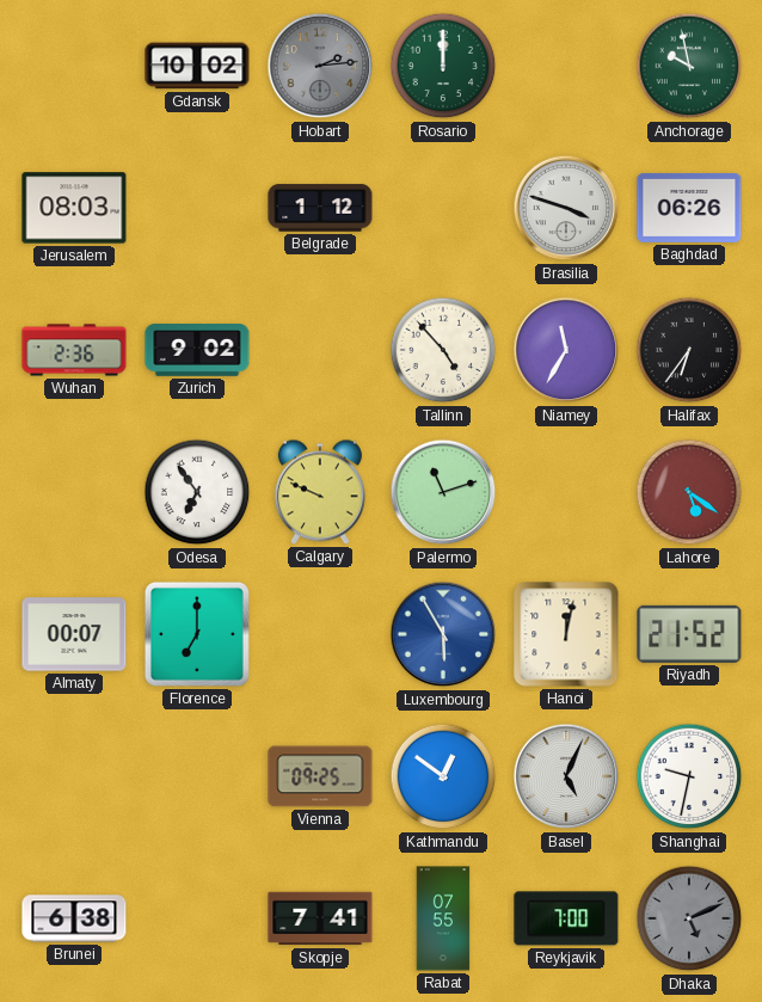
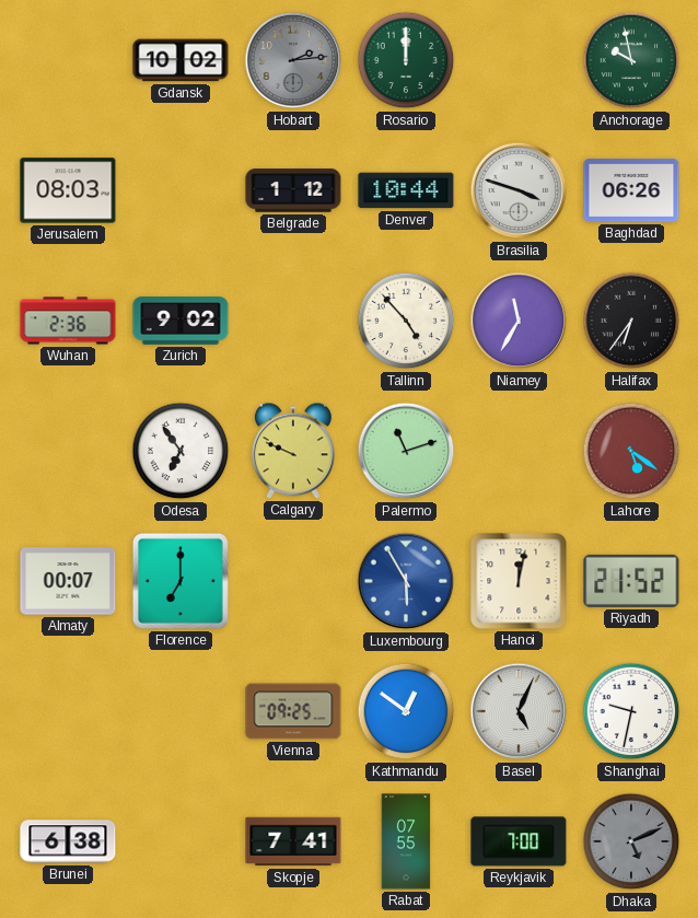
Denver: none -> 10:44 (406, 190)
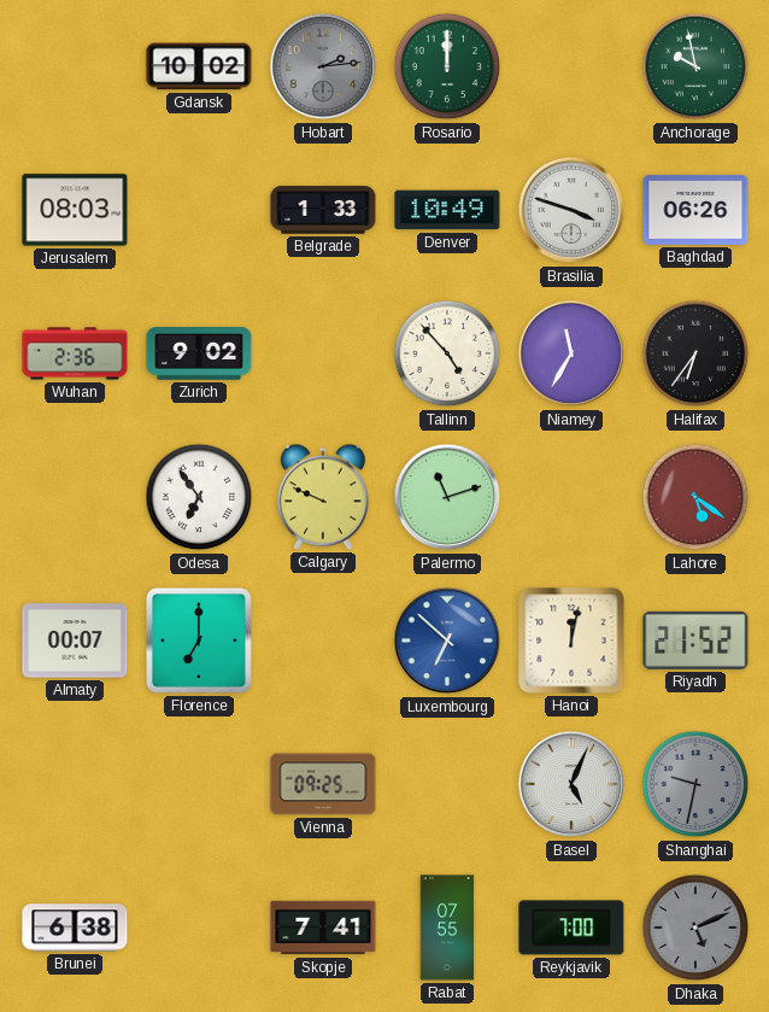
Belgrade: 1:12 -> 1:33 (323, 210)
Denver: 10:44 -> 10:49 (447, 210)
Luxembourg: 5:55 -> 6:52 (447, 640)
Kathmandu: 12:51 -> none (406, 711)
Shanghai dial: white -> grey (695, 784)
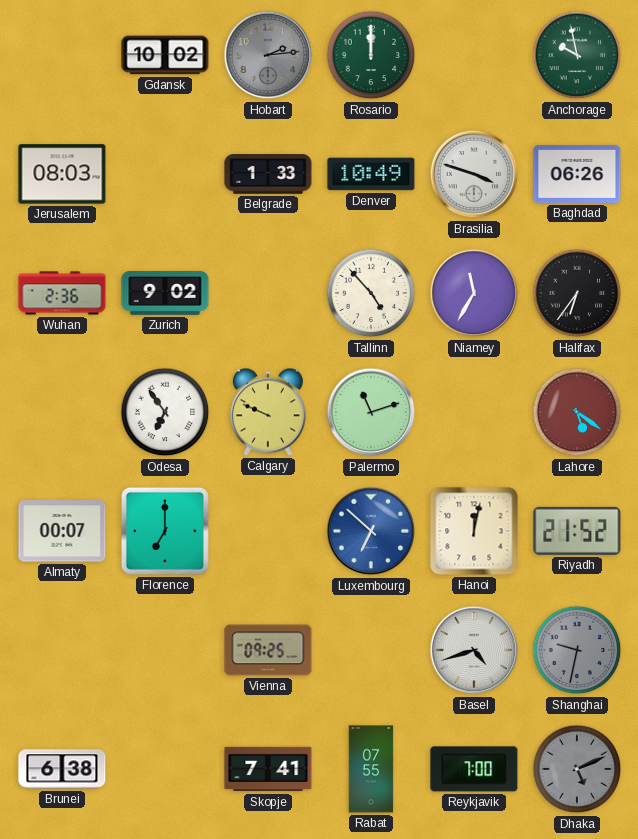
Basel: 5:04 -> 4:42 (474, 650)
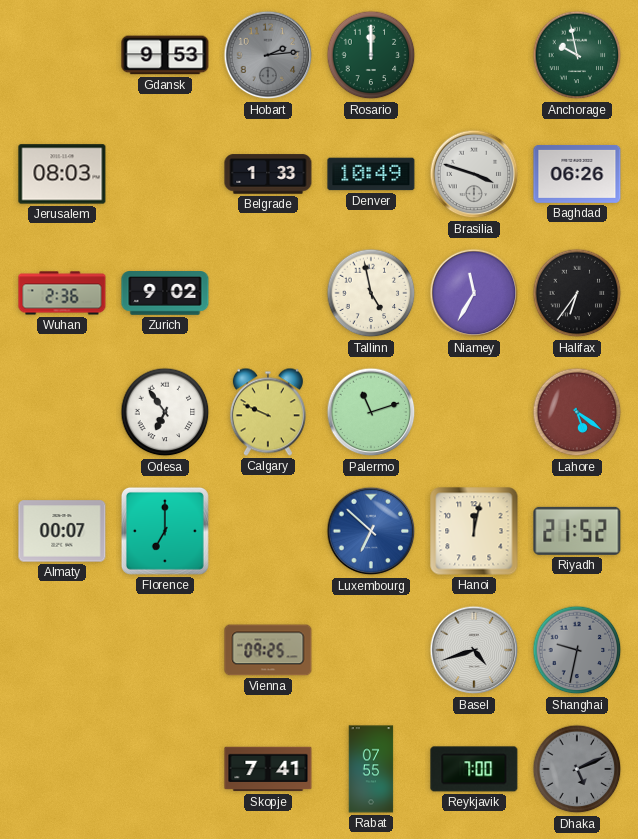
Gdansk: 10:02 -> 9:53 (165, 55)
Tallinn: 4:53 -> 4:58 (371, 293)
Brunei: 6:38 -> none (62, 769)
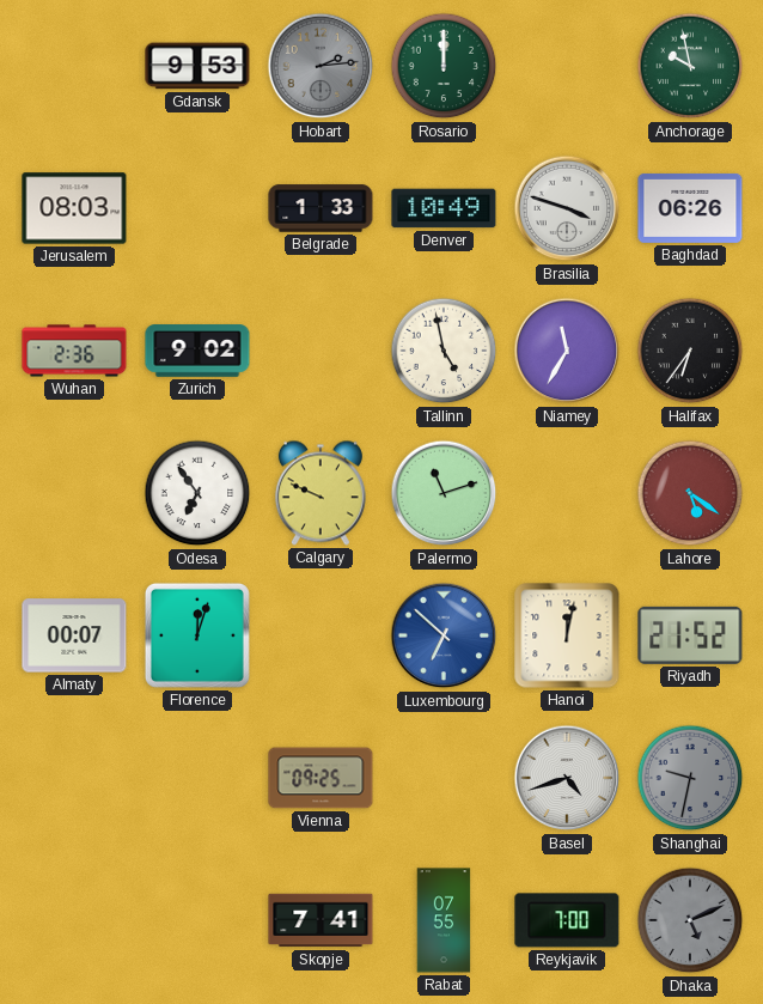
Florence: 7:00 -> 12:03 (197, 635)
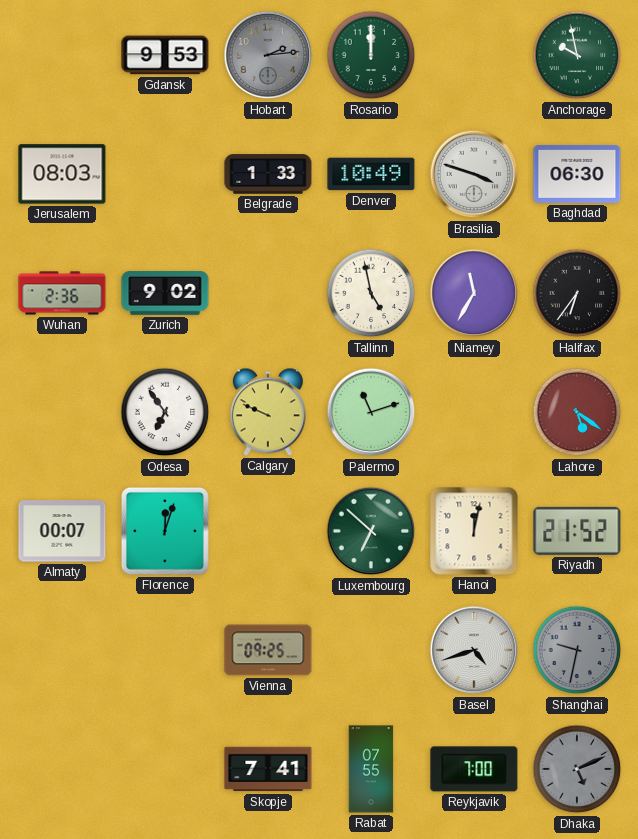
Baghdad: 06:26 -> 06:30 (577, 174)
Luxembourg dial: blue -> green (371, 531)
